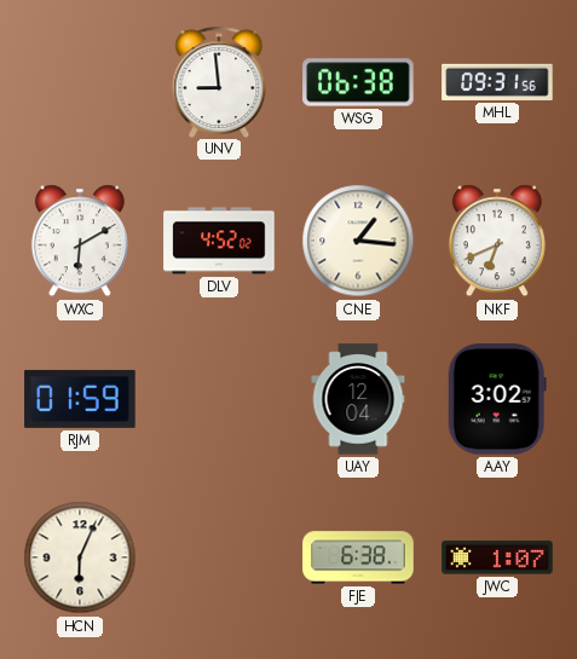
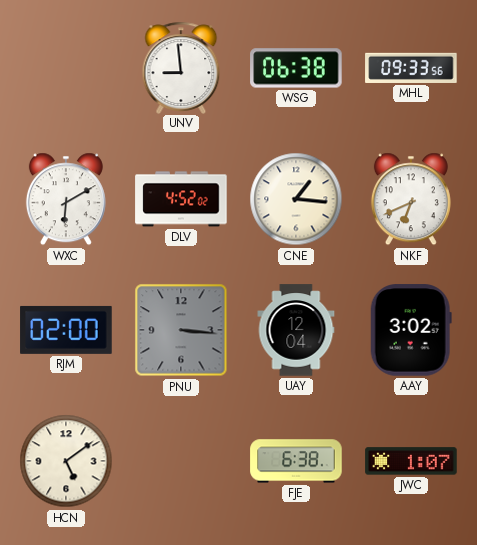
MHL: 09:31 -> 09:33 (411, 68)
RJM: 01:59 -> 02:00 (66, 330)
PNU: none -> 3:16 (181, 330)
HCN: 6:04 -> 5:09 (66, 461)
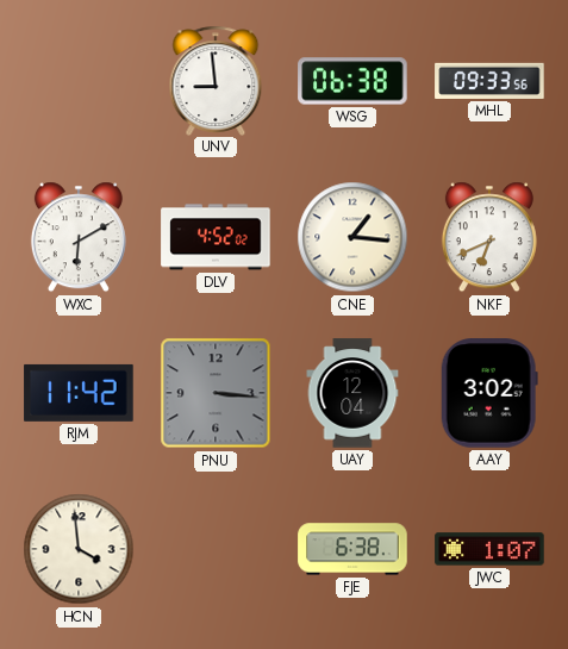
RJM: 02:00 -> 11:42 (79, 393)
HCN: 5:09 -> 3:59 (79, 549)
